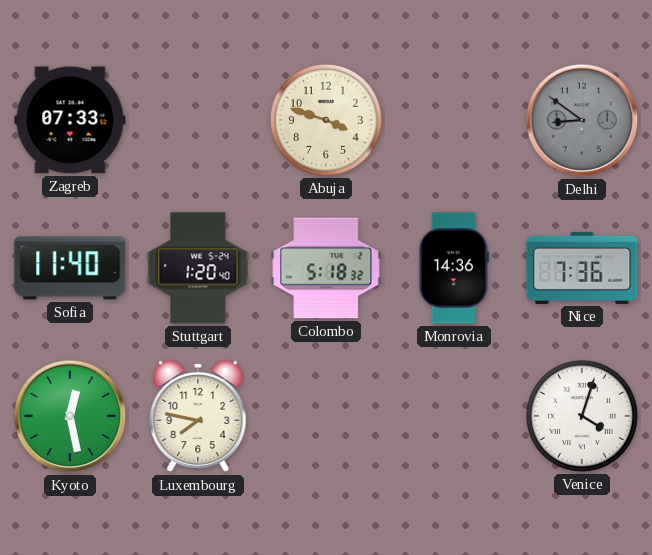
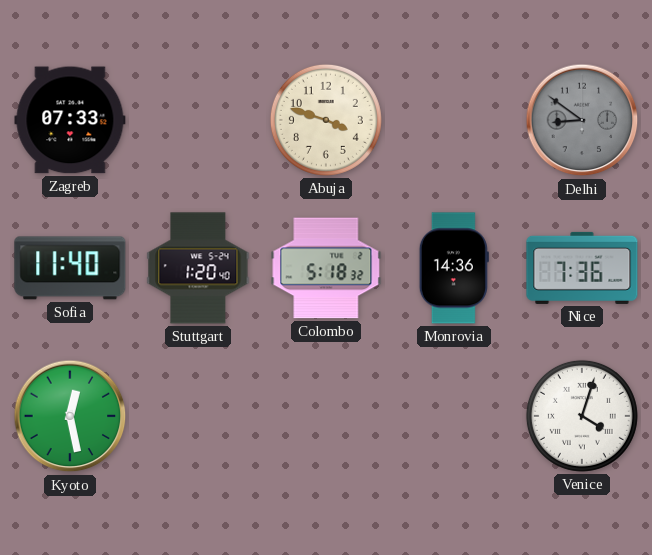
Luxembourg: 7:47 -> none (198, 416)
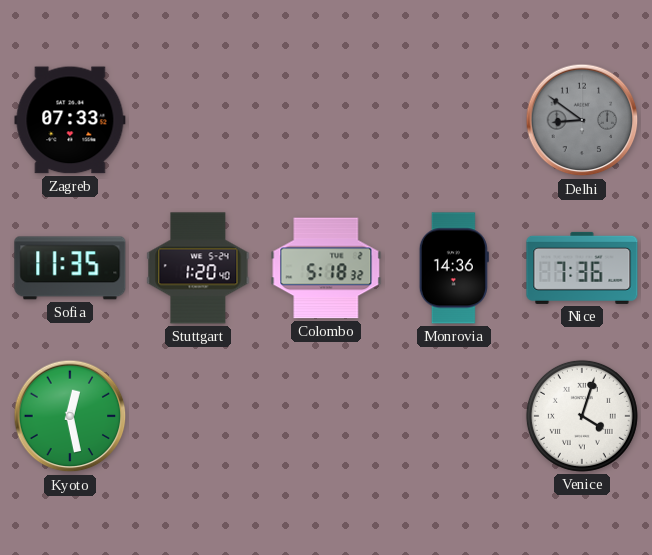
Abuja: 3:48 -> none (326, 120)
Sofia: 11:40 -> 11:35 (70, 268)
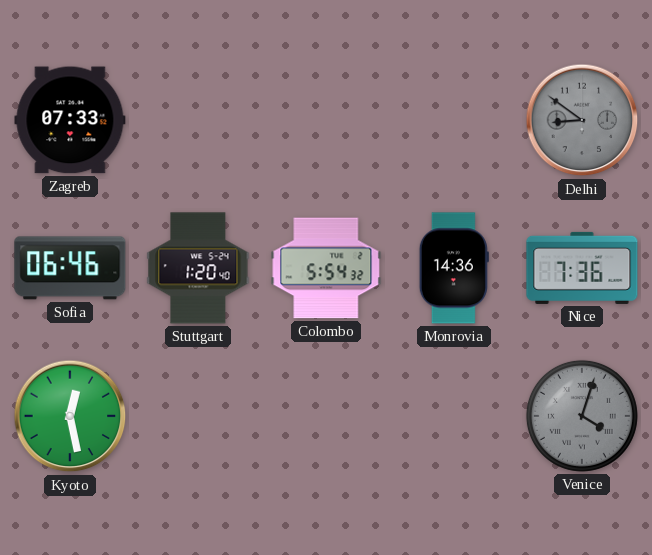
Sofia: 11:35 -> 06:46 (70, 268)
Colombo: 5:18 -> 5:54 (326, 268)
Venice dial: white -> grey (582, 416)
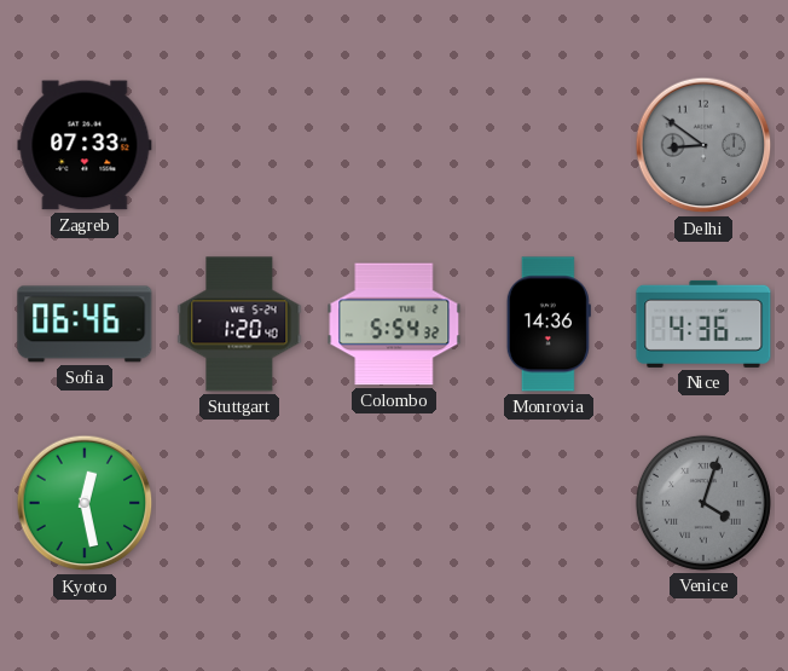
Nice: 7:36 -> 4:36 (703, 324)
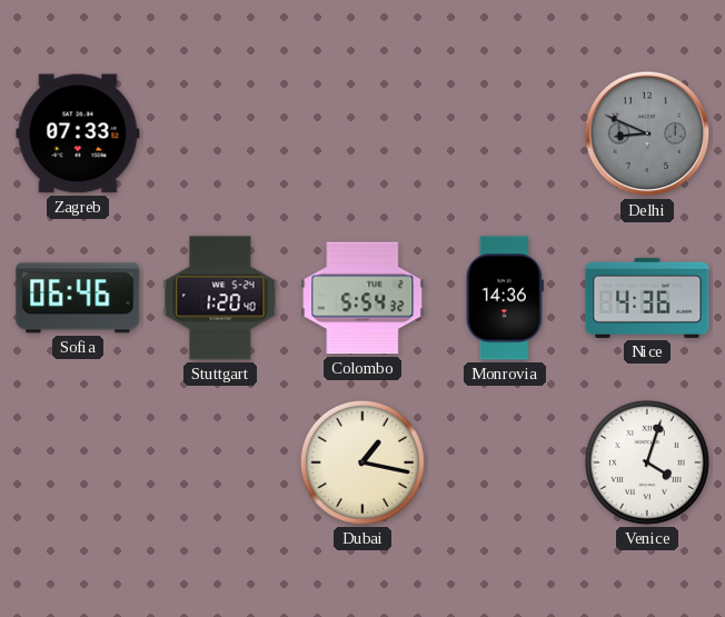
Delhi: 8:51 -> 8:49 (647, 133)
Kyoto: 12:28 -> none (85, 503)
Dubai: none -> 1:17 (362, 462)
Venice dial: grey -> white (647, 462)
